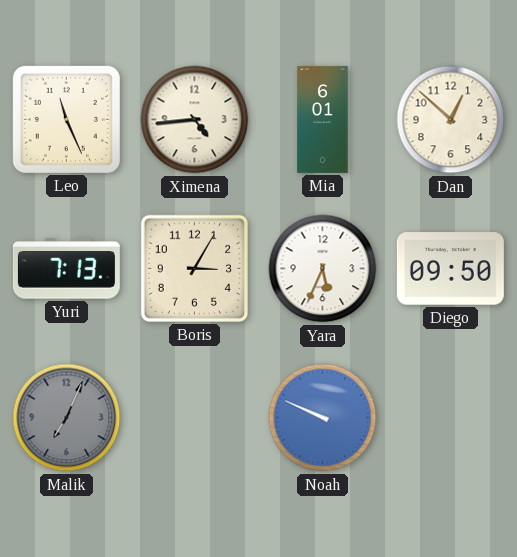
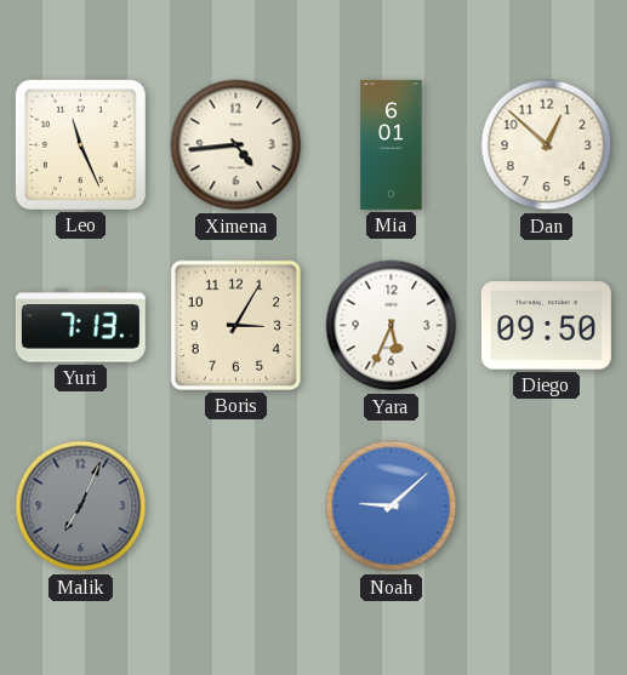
Noah: 9:49 -> 9:08 (392, 507)
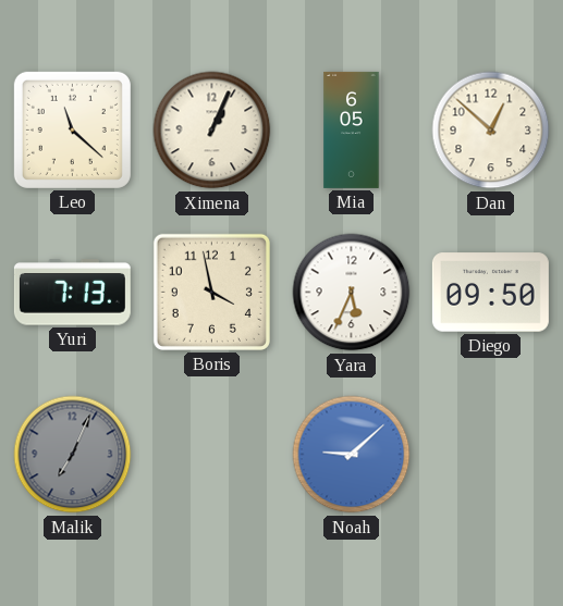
Leo: 11:26 -> 11:22 (72, 129)
Ximena: 4:44 -> 1:04 (212, 131)
Mia: 6:01 -> 6:05 (352, 129)
Boris: 3:05 -> 3:58 (211, 292)
